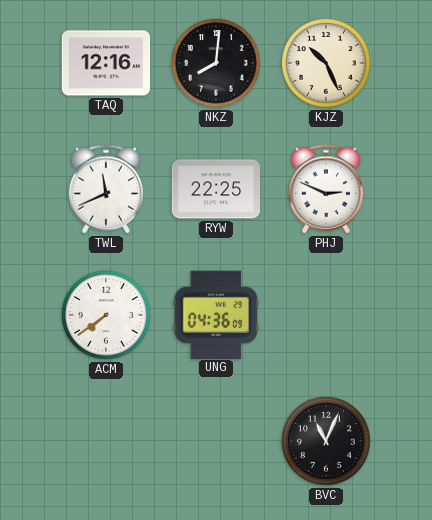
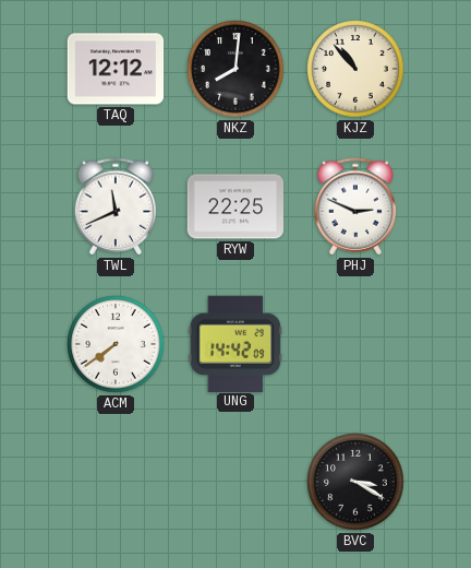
TAQ: 12:16 -> 12:12 (116, 69)
KJZ: 10:26 -> 10:53 (355, 69)
UNG: 04:36 -> 14:42 (235, 343)
BVC: 11:04 -> 3:20 (355, 482)
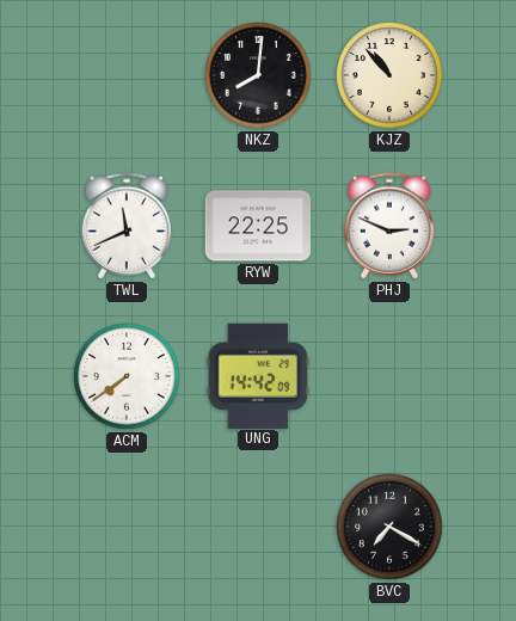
TAQ: 12:12 -> none (116, 69)
BVC: 3:20 -> 7:20 (389, 527)
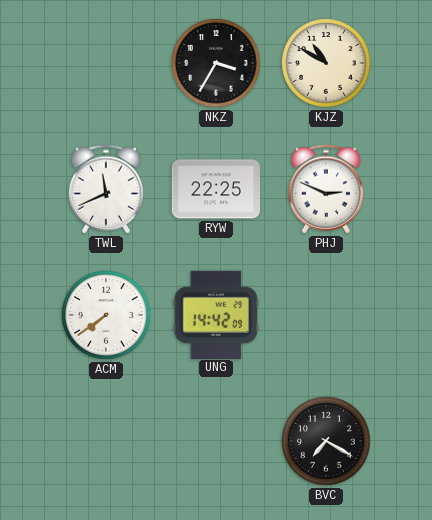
NKZ: 8:01 -> 3:35 (216, 63)
KJZ: 10:53 -> 10:50 (326, 63)
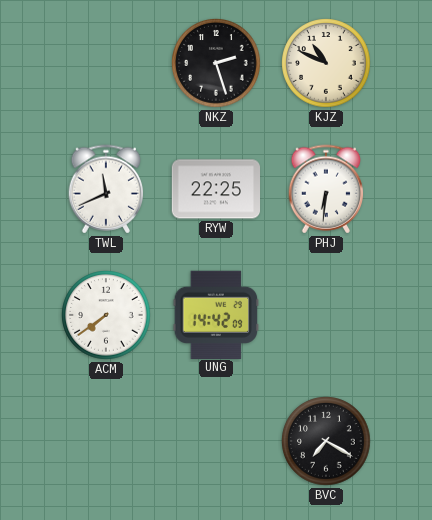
NKZ: 3:35 -> 2:27 (216, 63)
KJZ: 10:50 -> 10:49 (326, 63)
PHJ: 2:49 -> 6:31 (326, 189)
